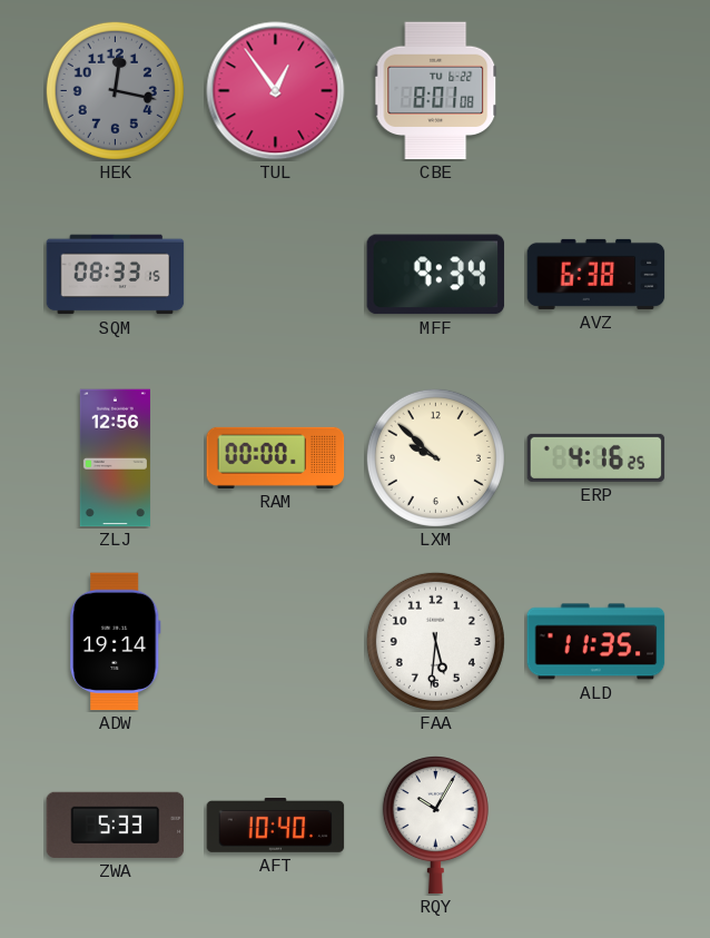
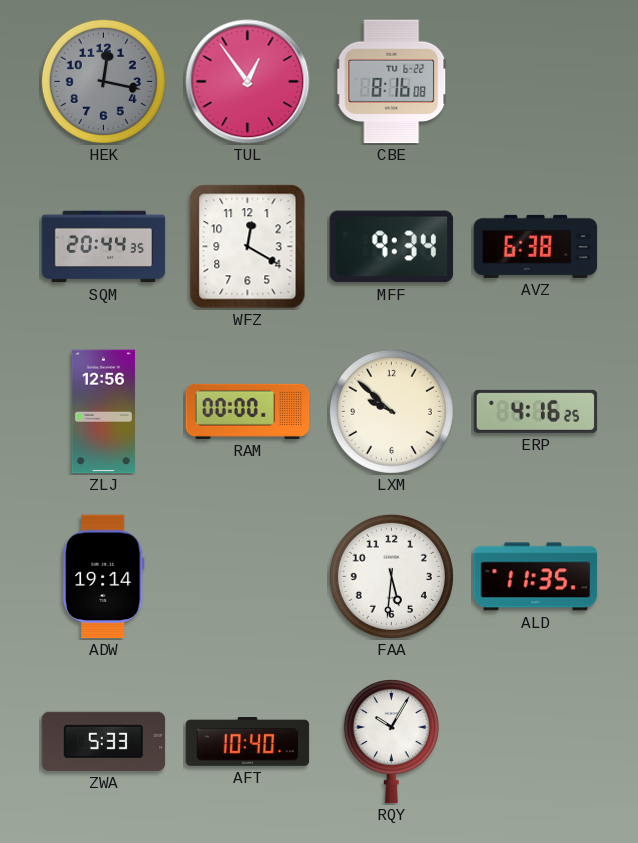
CBE: 8:01 -> 8:16 (392, 82)
SQM: 08:33 -> 20:44 (104, 247)
WFZ: none -> 12:20 (248, 247)
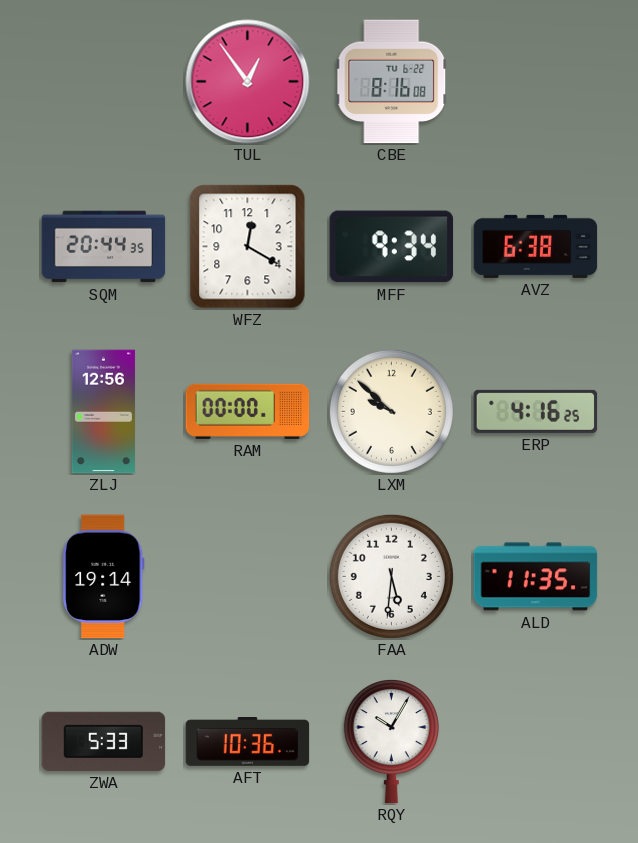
HEK: 12:17 -> none (103, 81)
AFT: 10:40 -> 10:36 (248, 742)
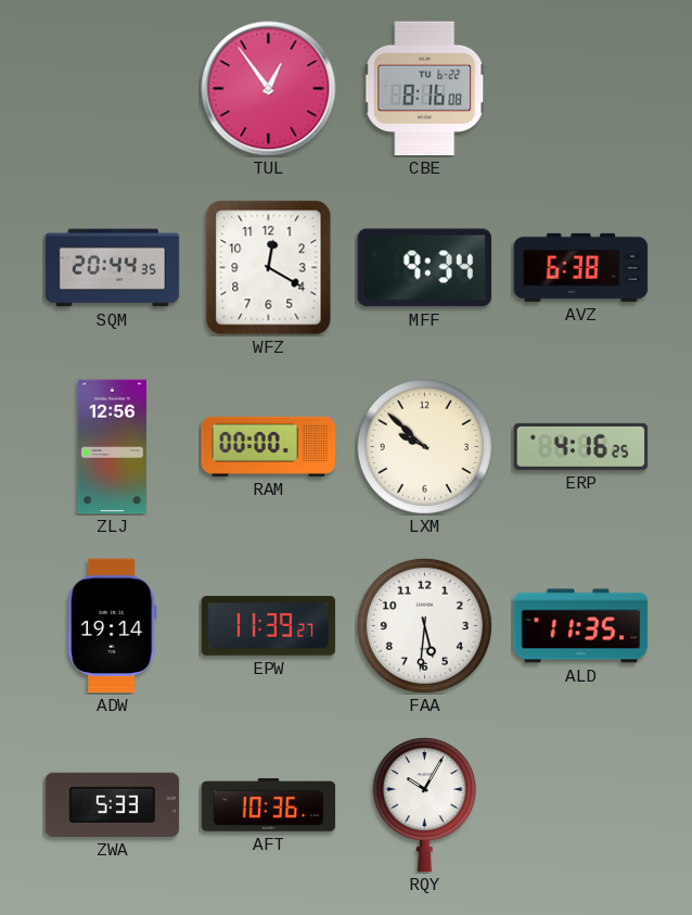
EPW: none -> 11:39 (269, 626)
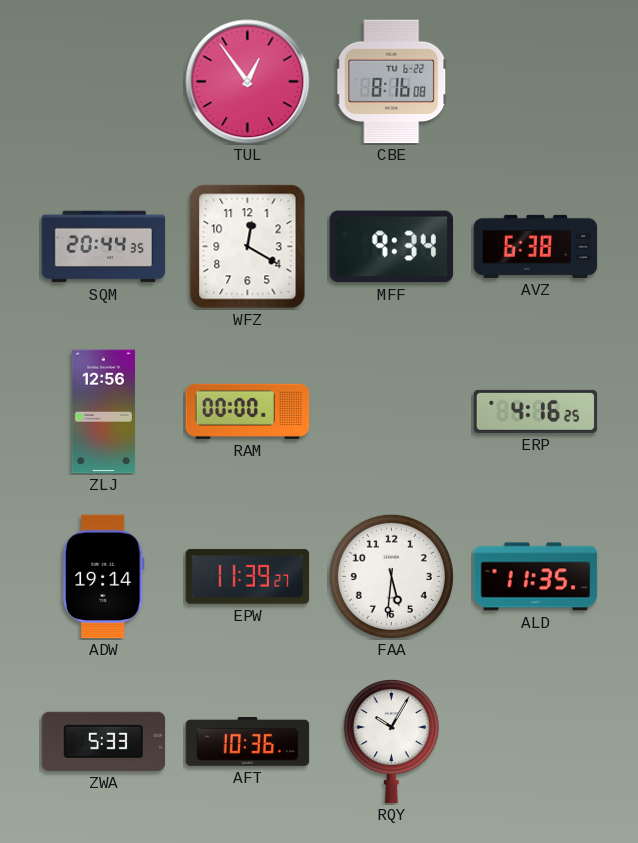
LXM: 9:52 -> none (424, 446)
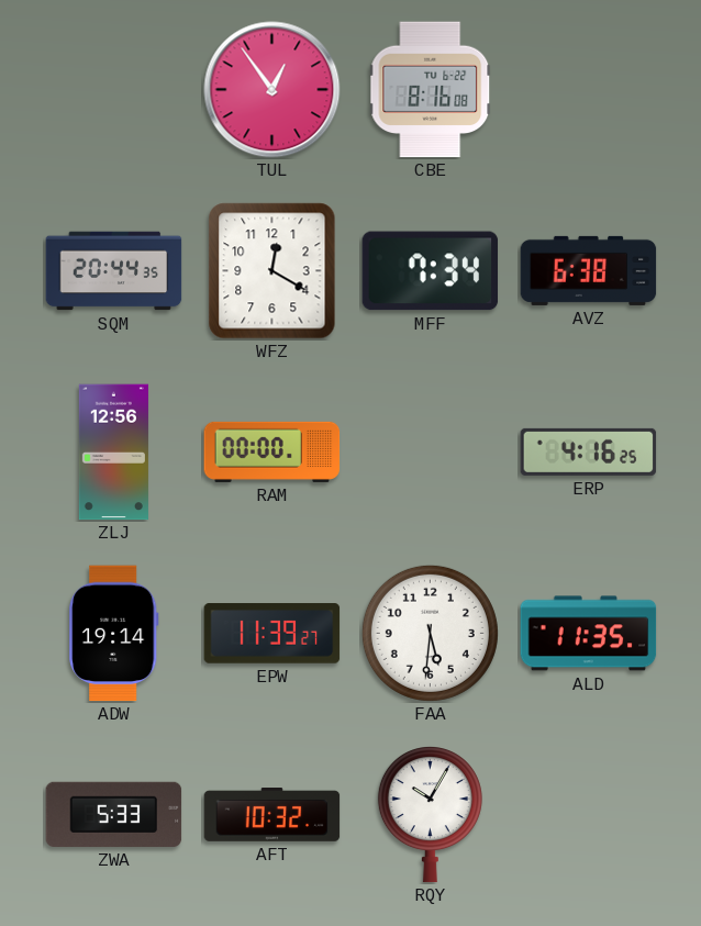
MFF: 9:34 -> 7:34 (431, 271)
AFT: 10:36 -> 10:32 (272, 815)
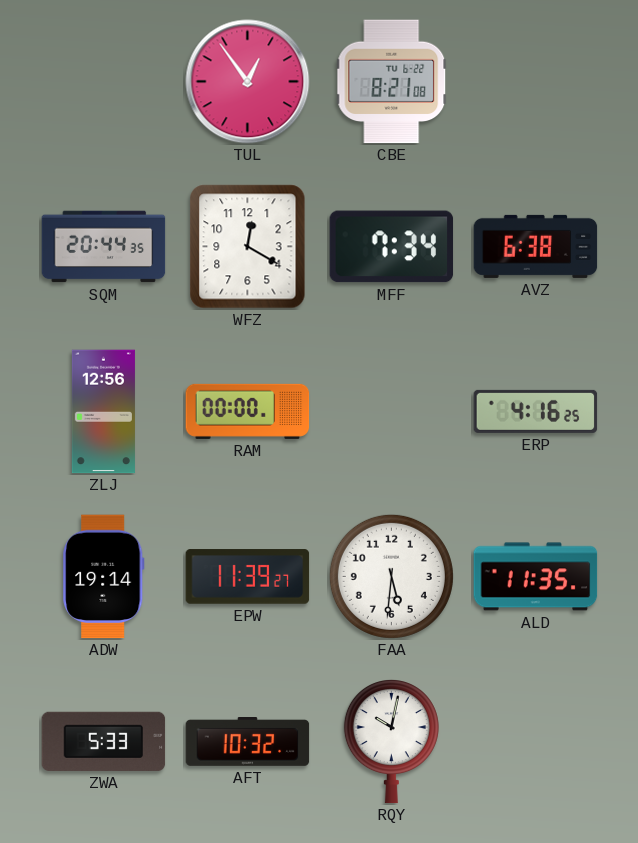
CBE: 8:16 -> 8:21 (392, 82)
RQY: 10:05 -> 10:02 (391, 742)
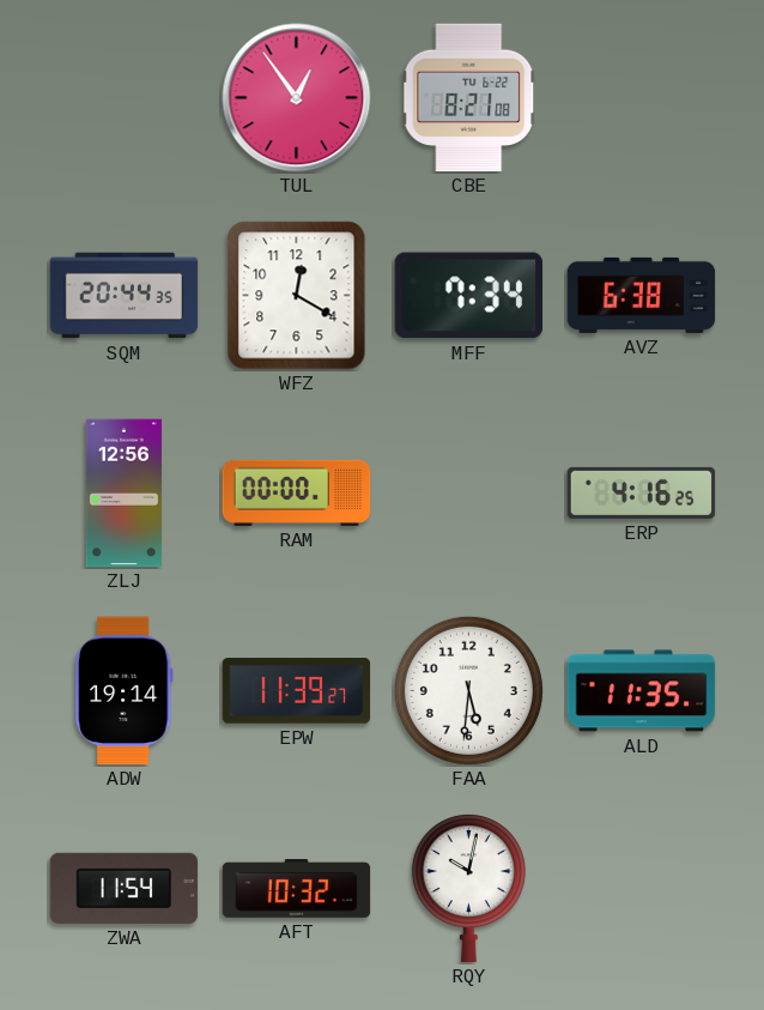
ZWA: 5:33 -> 11:54 (125, 888)
